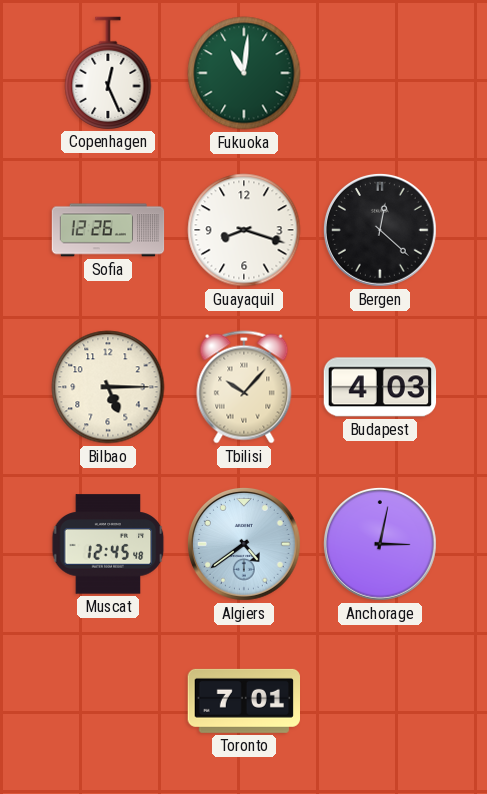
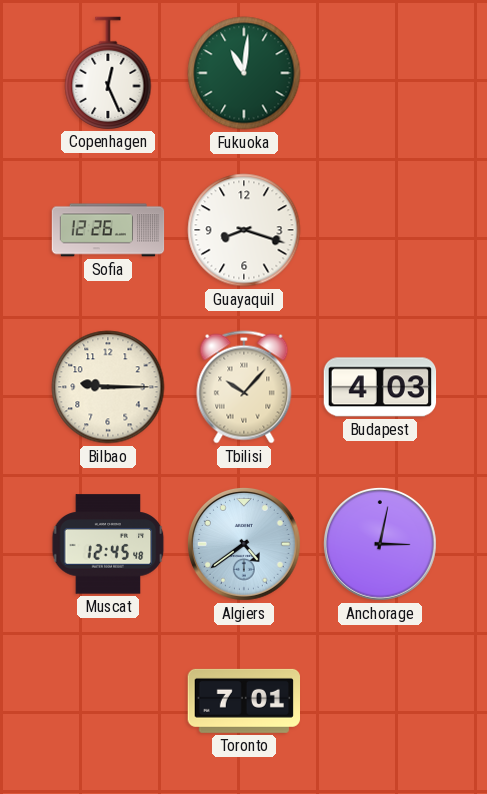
Bergen: 12:22 -> none (380, 230)
Bilbao: 5:15 -> 9:15 (108, 387)
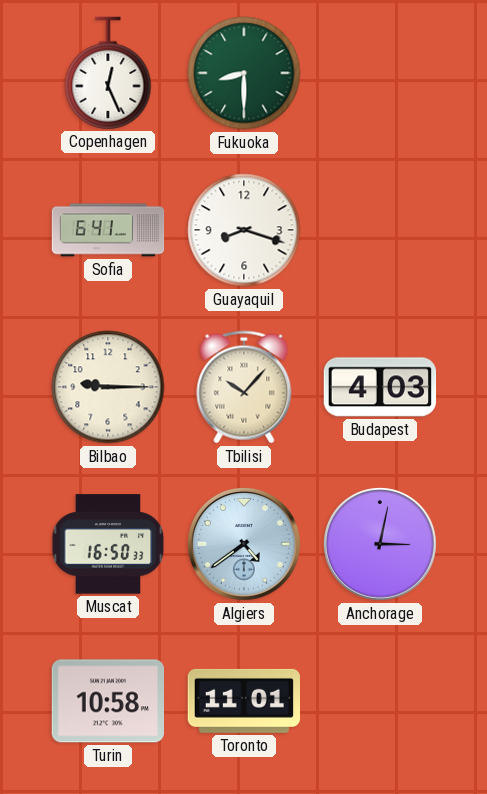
Fukuoka: 11:01 -> 8:30 (244, 73)
Sofia: 12:26 -> 6:41 (108, 230)
Muscat: 12:45 -> 16:50 (108, 544)
Turin: none -> 10:58 (107, 701)
Toronto: 7:01 -> 11:01 (243, 701)
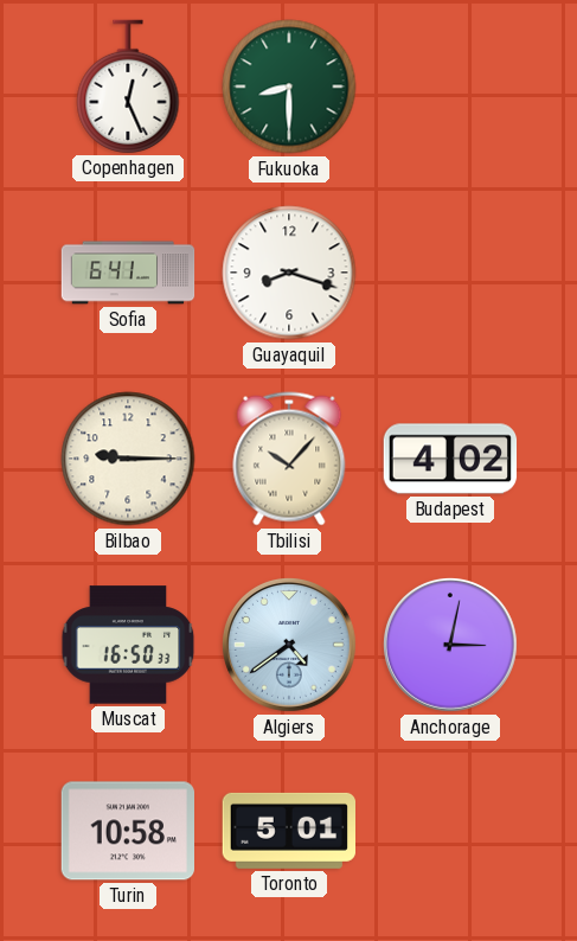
Budapest: 4:03 -> 4:02 (450, 459)
Toronto: 11:01 -> 5:01 (288, 831)
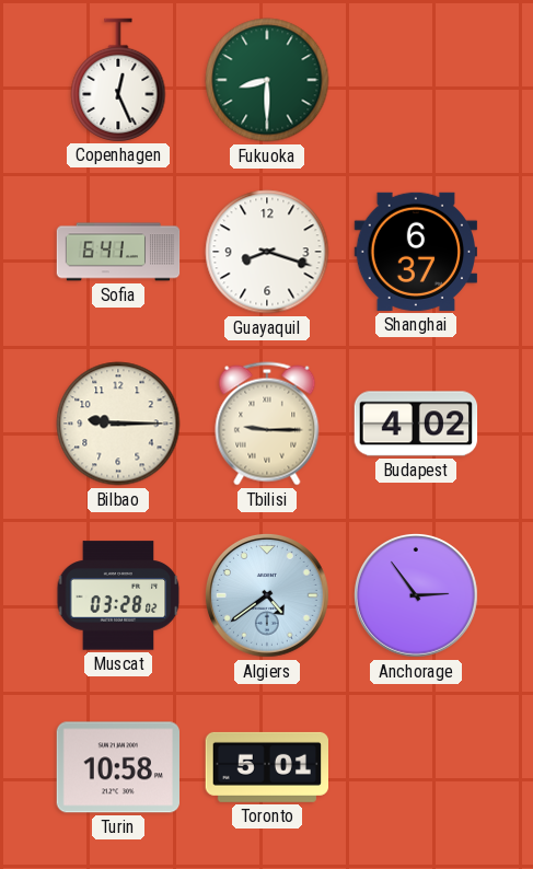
Shanghai: none -> 6:37 (415, 252)
Tbilisi: 10:07 -> 9:15 (267, 424)
Muscat: 16:50 -> 03:28 (118, 595)
Anchorage: 3:02 -> 2:54 (416, 595)
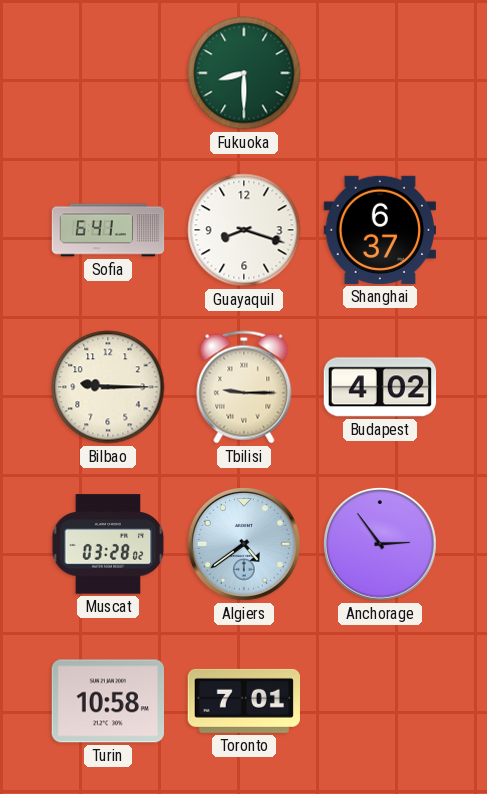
Copenhagen: 12:26 -> none (118, 80)
Toronto: 5:01 -> 7:01 (243, 701)
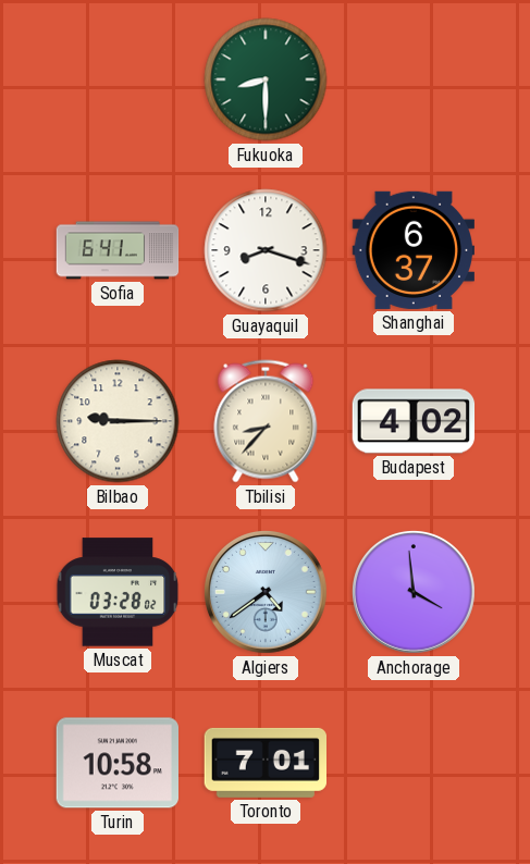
Tbilisi: 9:15 -> 8:37 (266, 421)
Anchorage: 2:54 -> 3:59 (414, 592)
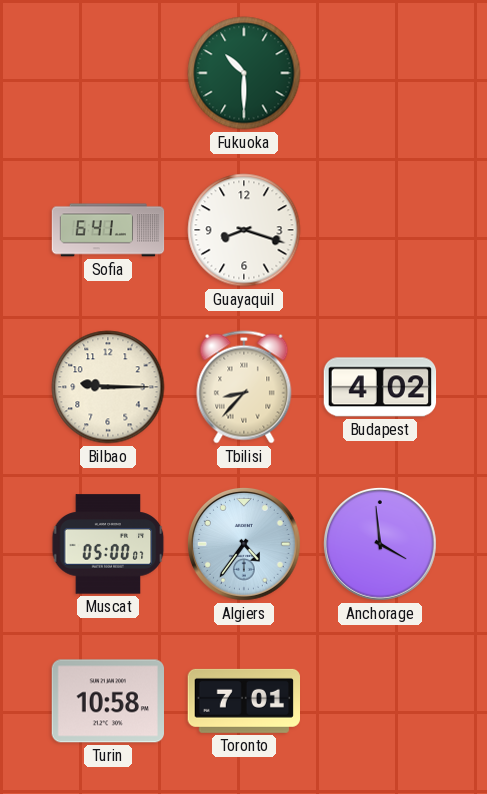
Fukuoka: 8:30 -> 10:30 (244, 73)
Shanghai: 6:37 -> none (412, 250)
Muscat: 03:28 -> 05:00 (108, 544)
Algiers: 4:39 -> 4:36 (244, 544)
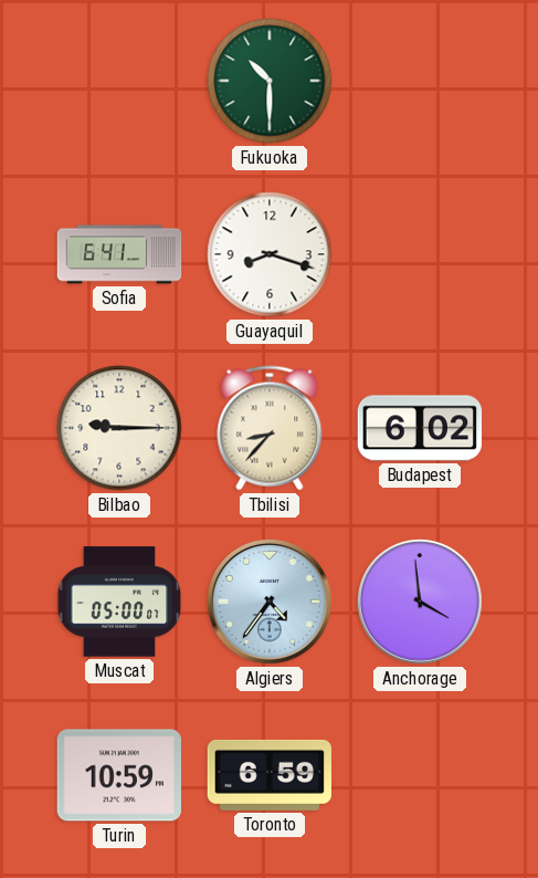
Budapest: 4:02 -> 6:02 (420, 428)
Turin: 10:58 -> 10:59 (118, 775)
Toronto: 7:01 -> 6:59 (268, 775)
